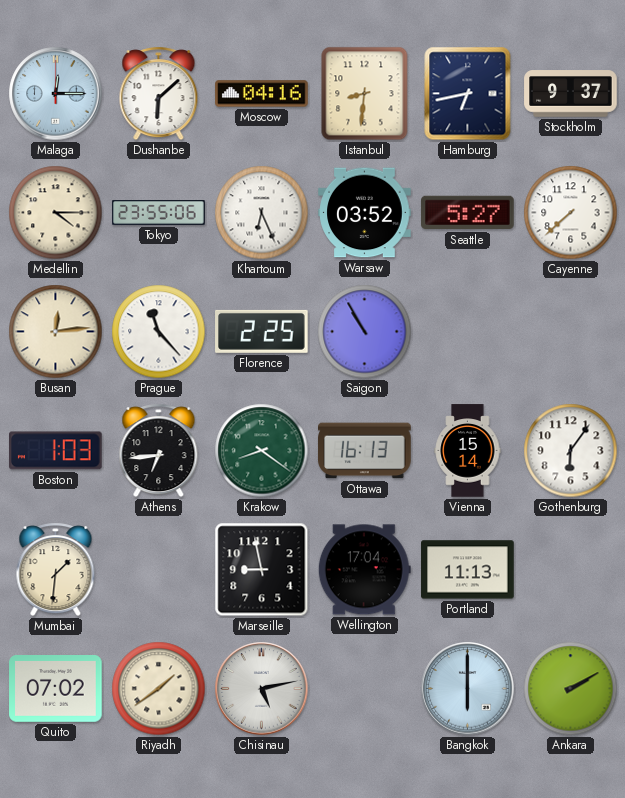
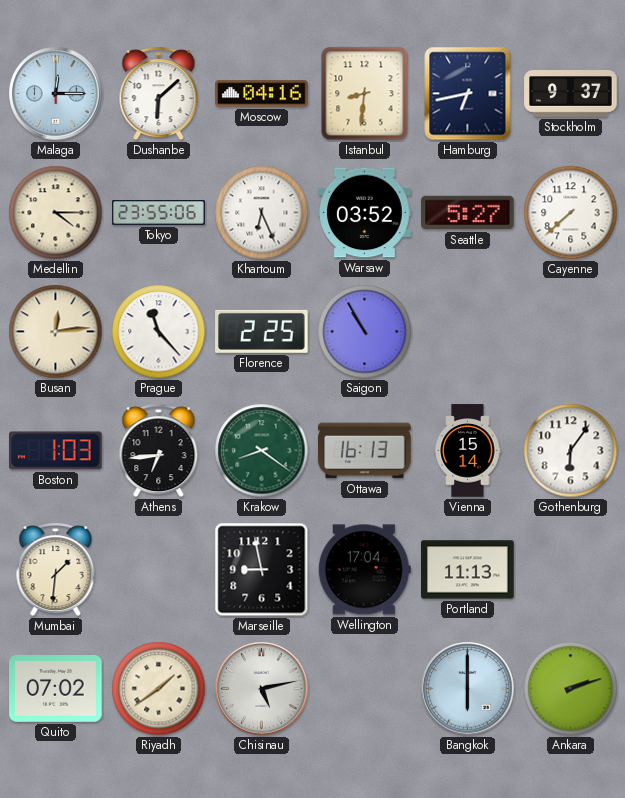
Ankara: 2:10 -> 2:12 (571, 689)
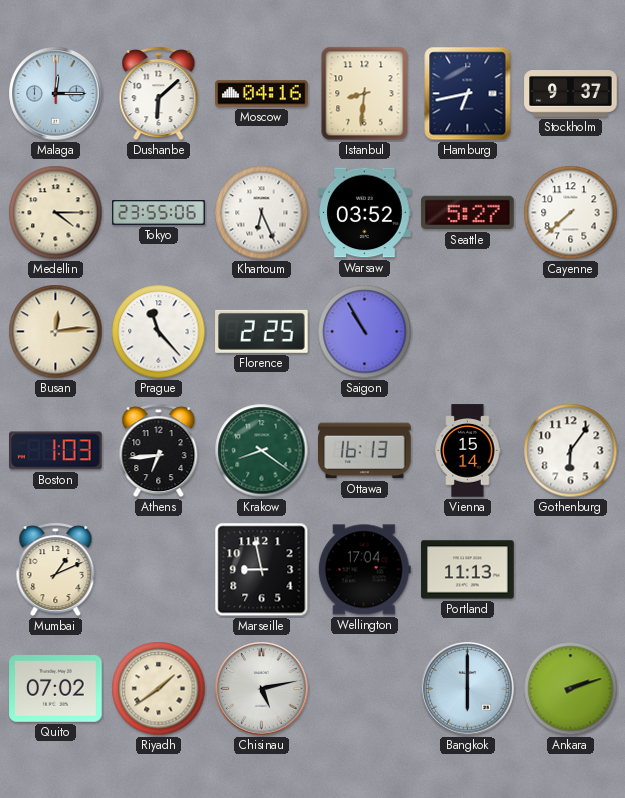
Mumbai: 1:31 -> 1:11 (56, 570)
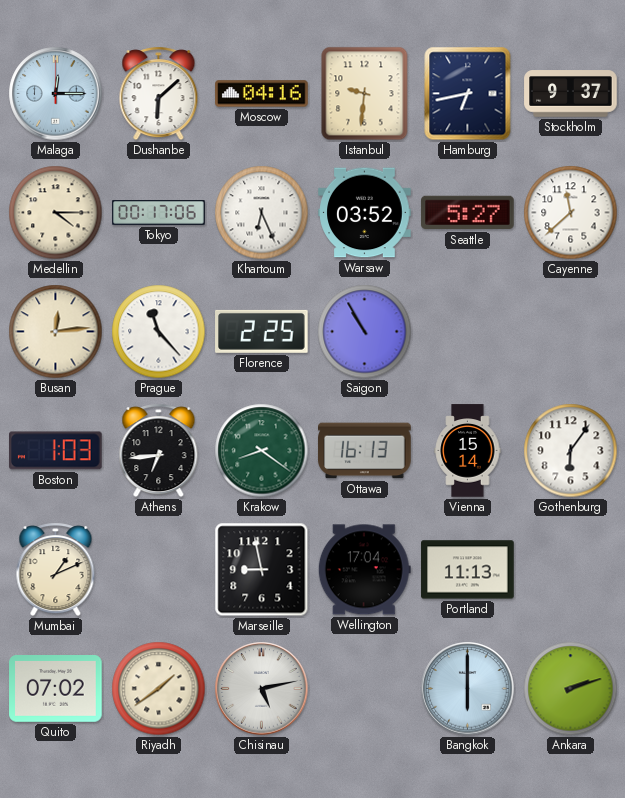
Istanbul: 8:31 -> 9:31 (365, 94)
Tokyo: 23:55 -> 00:17 (159, 213)
Cayenne: 7:38 -> 11:38 (571, 213)
